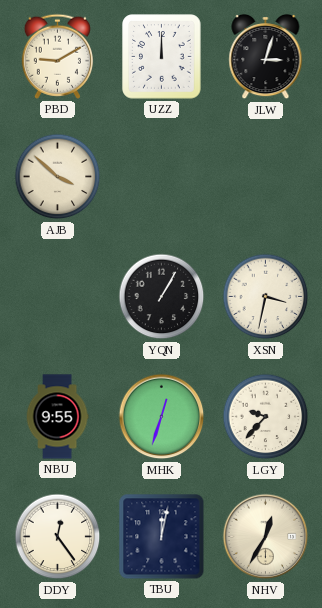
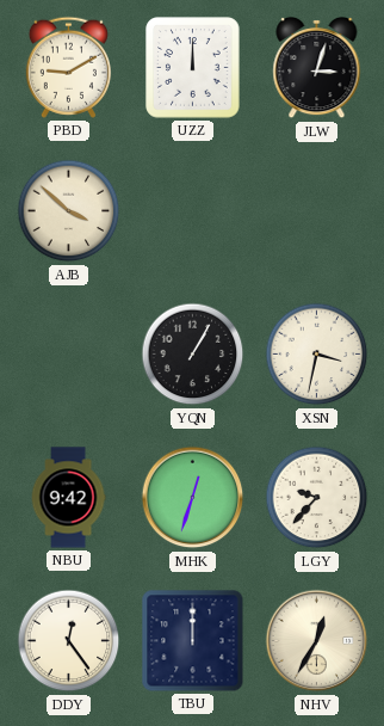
NBU: 9:55 -> 9:42 (68, 498)
TBU: 12:02 -> 12:00 (193, 641)
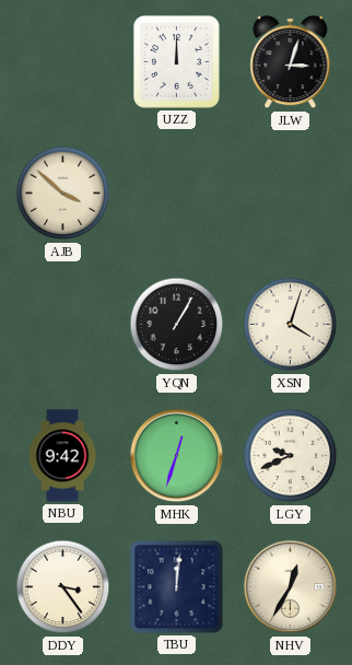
PBD: 9:10 -> none (68, 67)
XSN: 3:32 -> 4:03 (291, 325)
LGY: 9:37 -> 9:41 (291, 456)
DDY: 12:24 -> 3:24 (63, 587)
TBU: 12:00 -> 12:01 (177, 587)
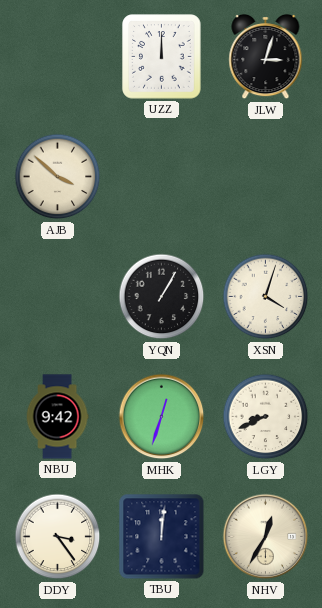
LGY: 9:41 -> 8:41 (266, 417)
